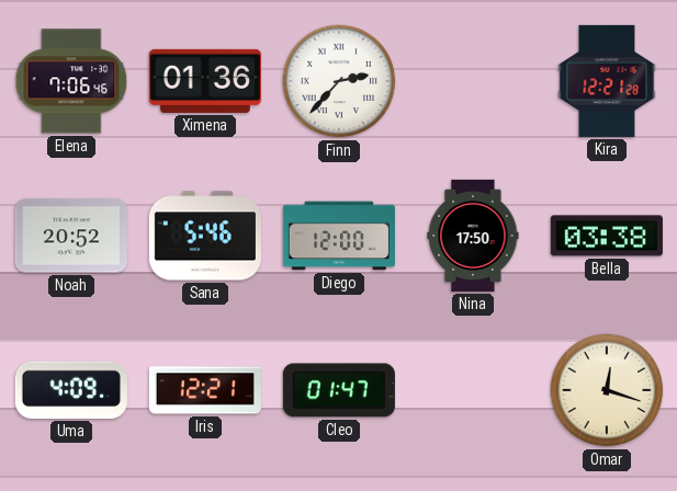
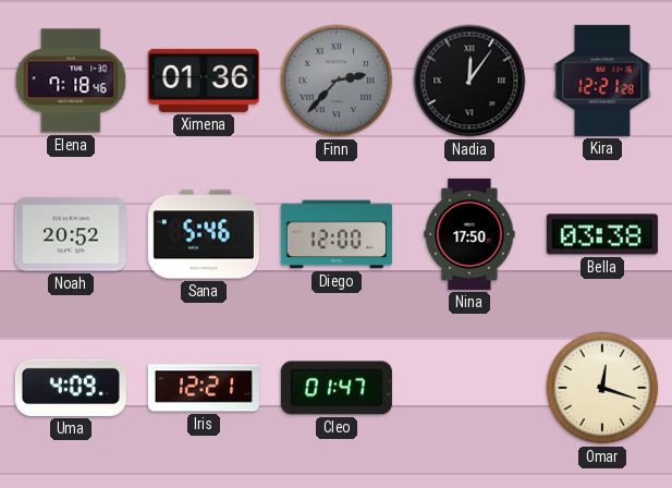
Elena: 7:06 -> 7:18 (71, 81)
Finn dial: white -> grey (337, 81)
Nadia: none -> 12:06 (469, 81)
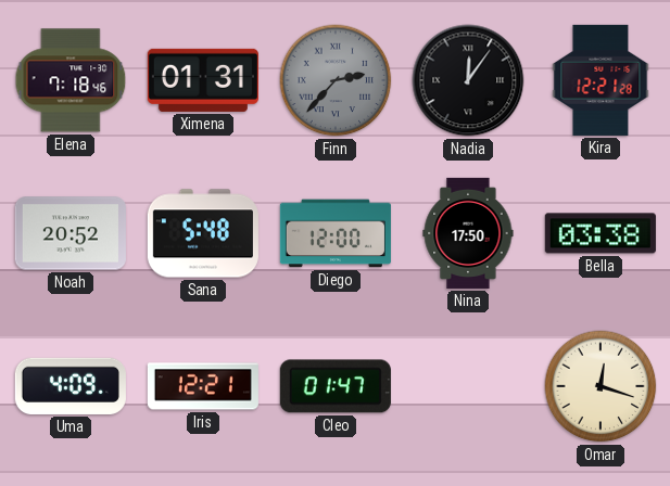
Ximena: 01:36 -> 01:31 (203, 80)
Sana: 5:46 -> 5:48 (203, 233)
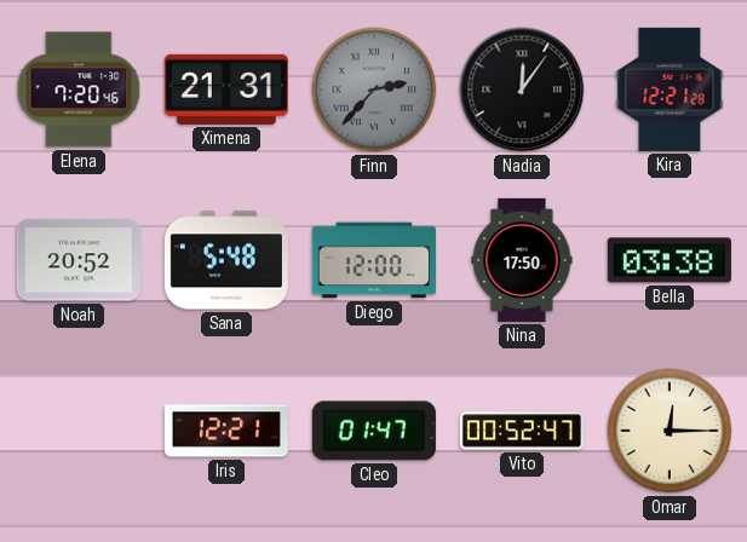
Elena: 7:18 -> 7:20 (79, 90)
Ximena: 01:31 -> 21:31 (226, 90)
Uma: 4:09 -> none (71, 386)
Vito: none -> 00:52 (522, 431)
Omar: 12:18 -> 12:15 (670, 431)
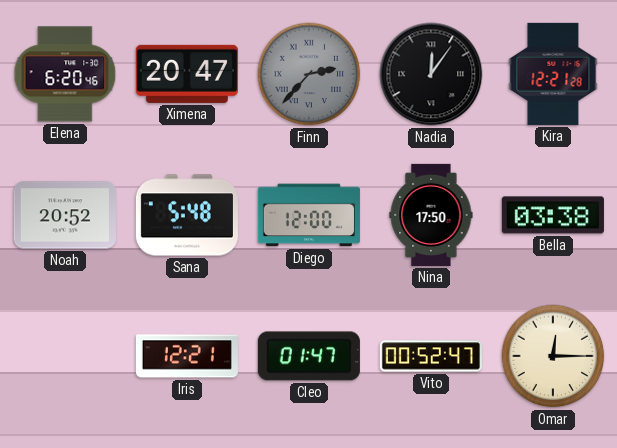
Elena: 7:20 -> 6:20 (65, 74)
Ximena: 21:31 -> 20:47 (187, 74)
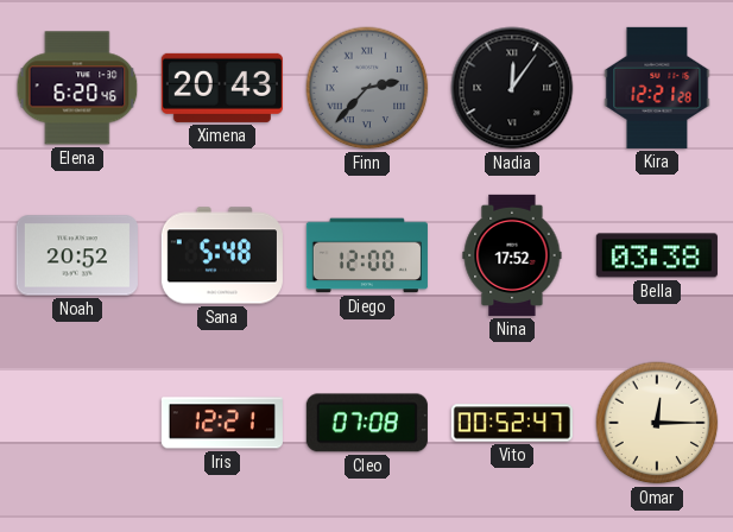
Ximena: 20:47 -> 20:43 (222, 88)
Nina: 17:50 -> 17:52 (512, 255)
Cleo: 01:47 -> 07:08 (367, 423)
